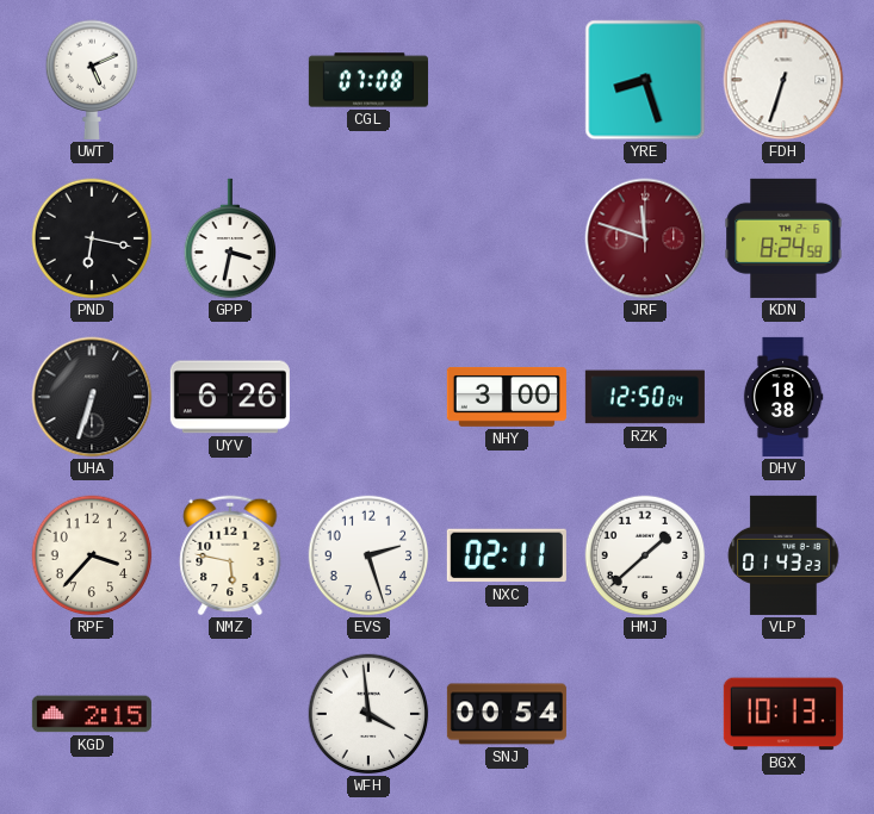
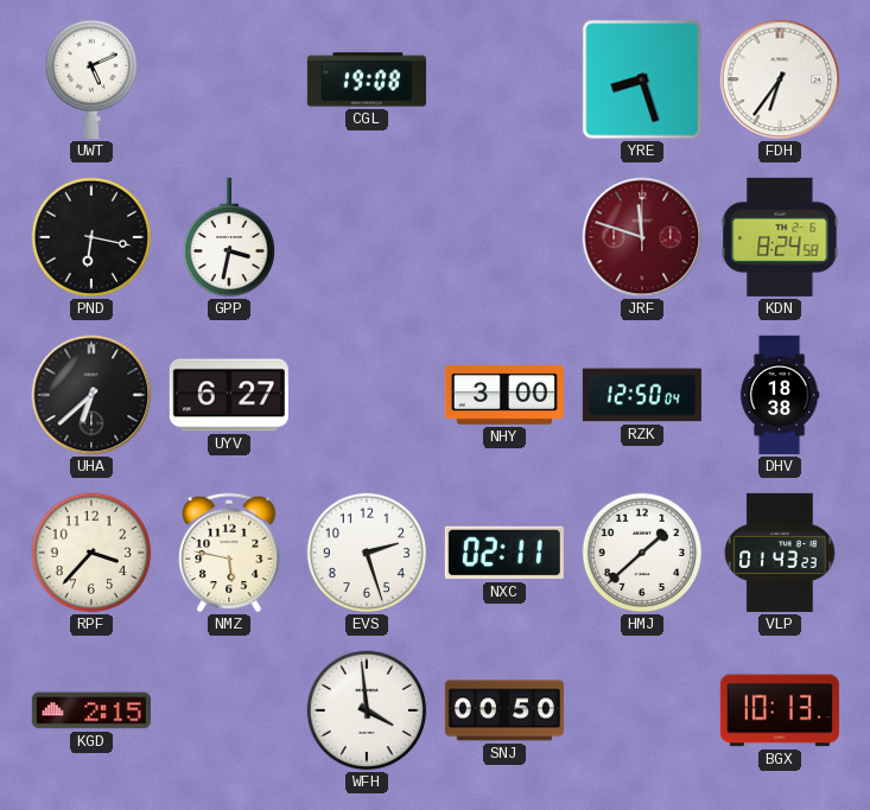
CGL: 07:08 -> 19:08 (367, 79)
FDH: 6:33 -> 6:36 (780, 79)
UHA: 6:33 -> 6:38 (91, 395)
UYV: 6:26 -> 6:27 (229, 395)
SNJ: 00:54 -> 00:50 (504, 710)
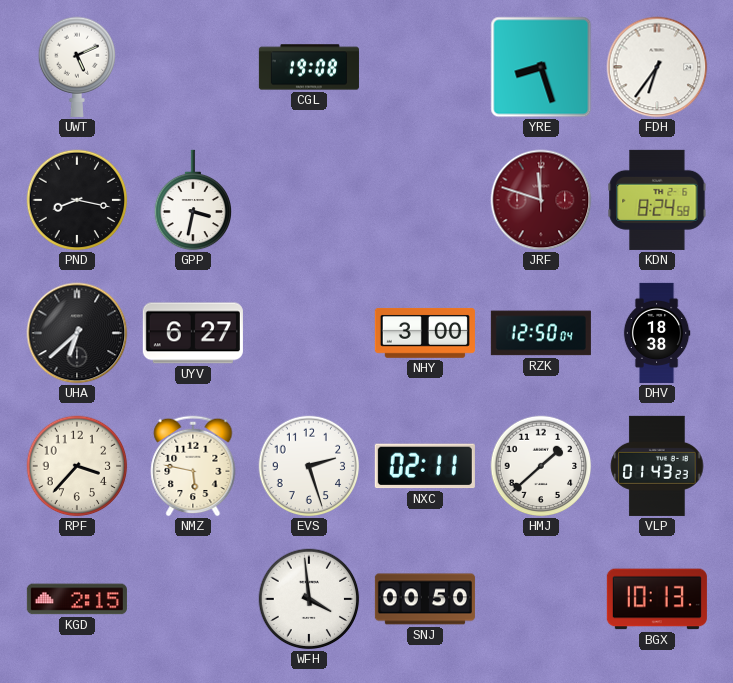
PND: 6:17 -> 8:17 (77, 200)
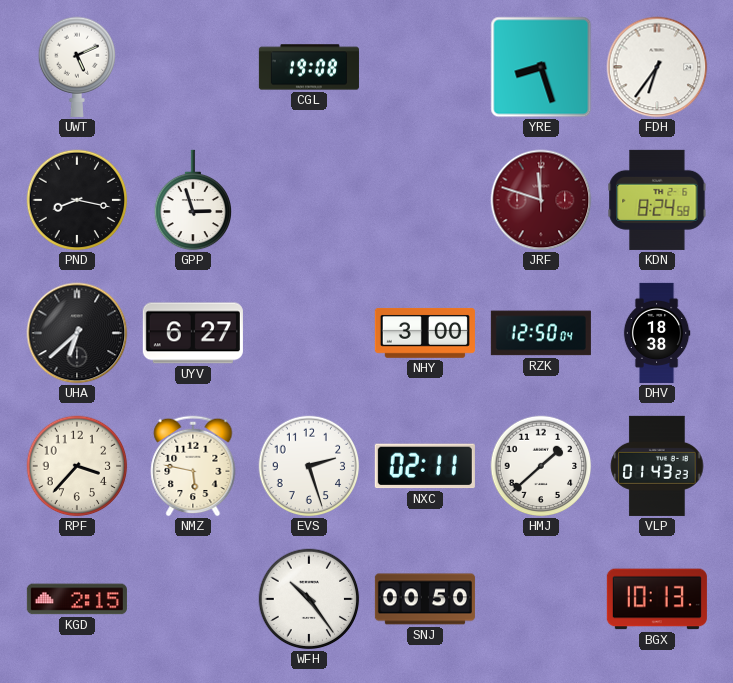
GPP: 3:32 -> 2:57 (193, 200)
WFH: 3:59 -> 10:24 (309, 599)
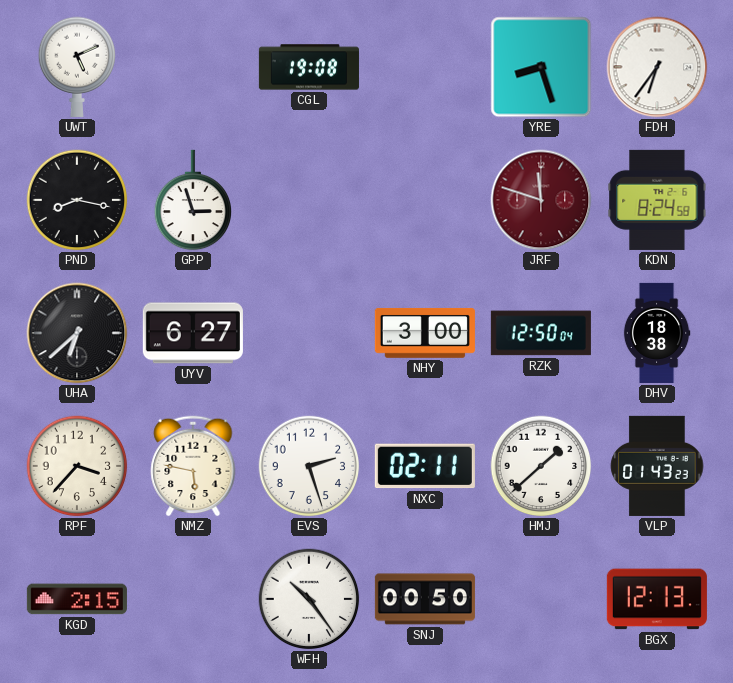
BGX: 10:13 -> 12:13 (657, 599)
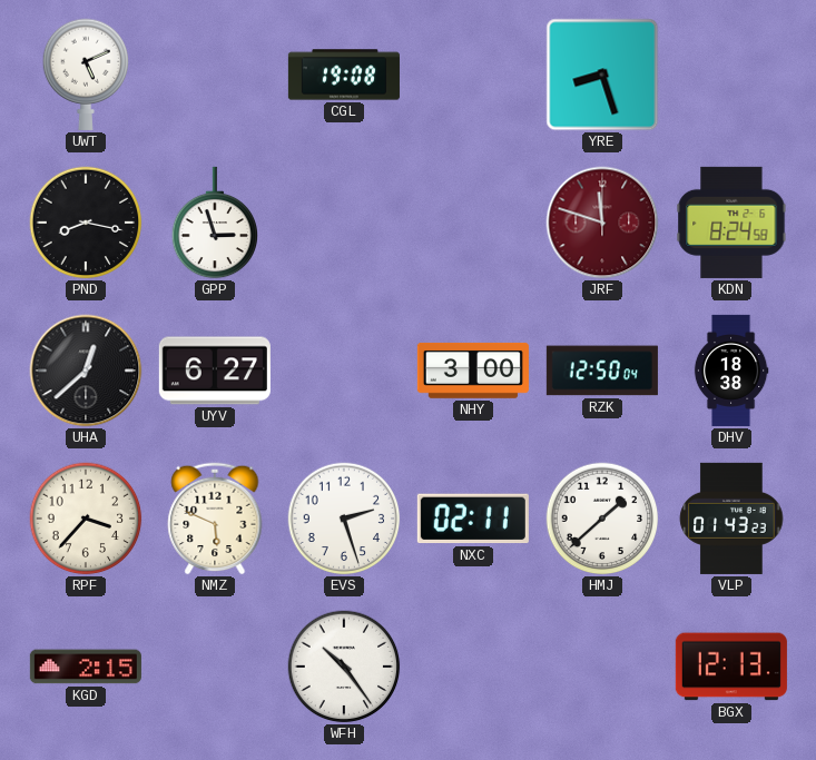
FDH: 6:36 -> none (657, 67)
UHA: 6:38 -> 12:38 (86, 371)
NMZ: 5:47 -> 5:49 (215, 519)
SNJ: 00:50 -> none (425, 599)
